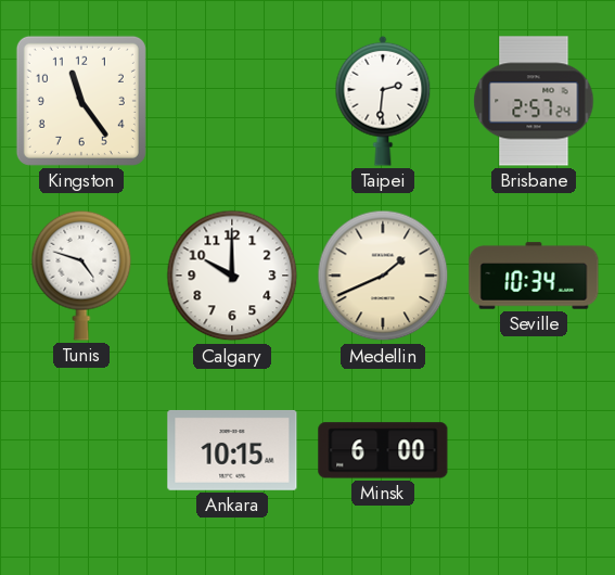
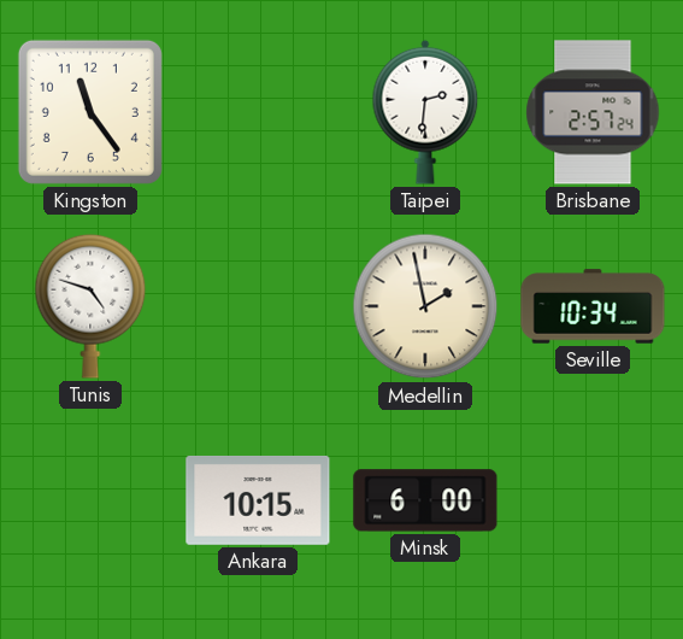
Calgary: 10:00 -> none (232, 276)
Medellin: 1:41 -> 1:58 (425, 306)
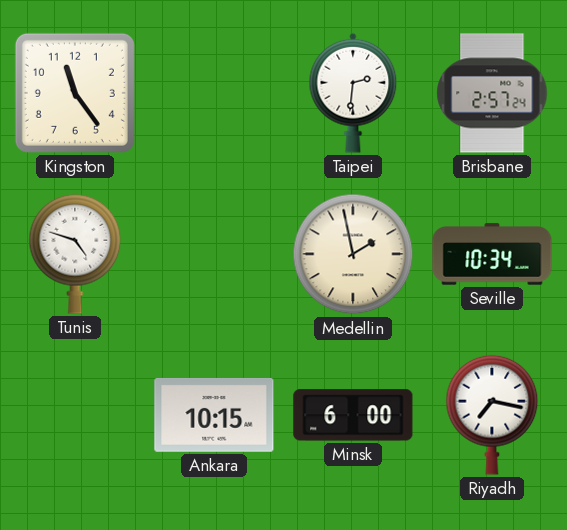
Riyadh: none -> 7:17 (492, 415)
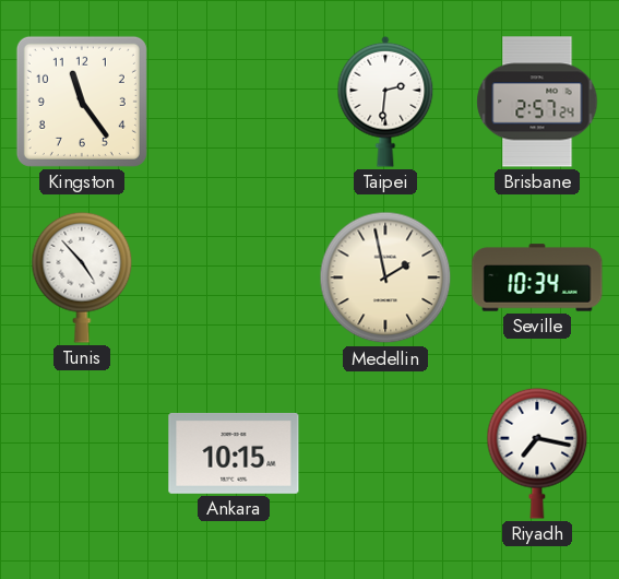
Tunis: 4:48 -> 4:53 (82, 277)
Minsk: 6:00 -> none (353, 415)
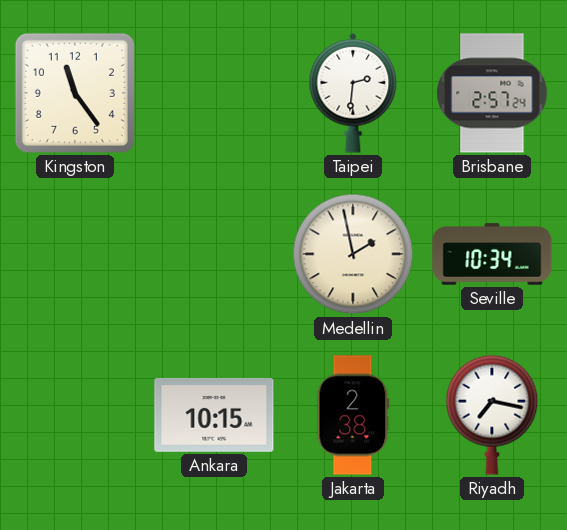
Tunis: 4:53 -> none (82, 277)
Jakarta: none -> 2:38 (353, 415)
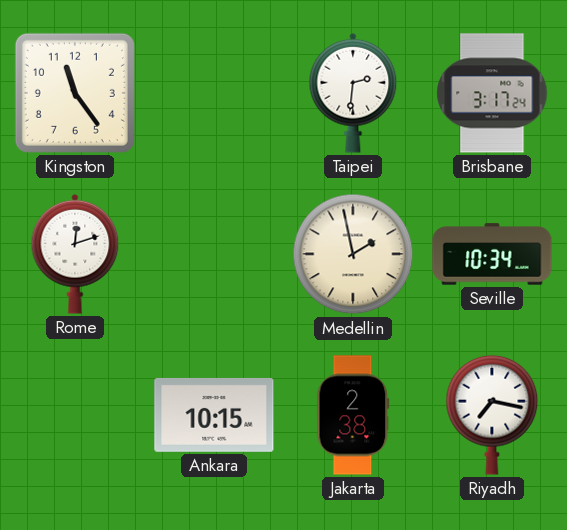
Brisbane: 2:57 -> 3:17 (492, 93)
Rome: none -> 12:12 (75, 254)
